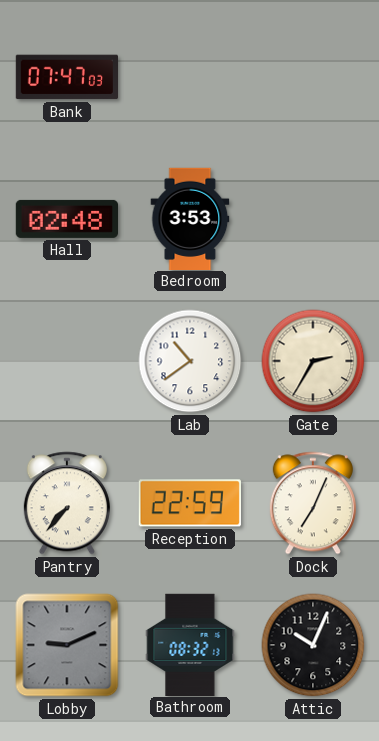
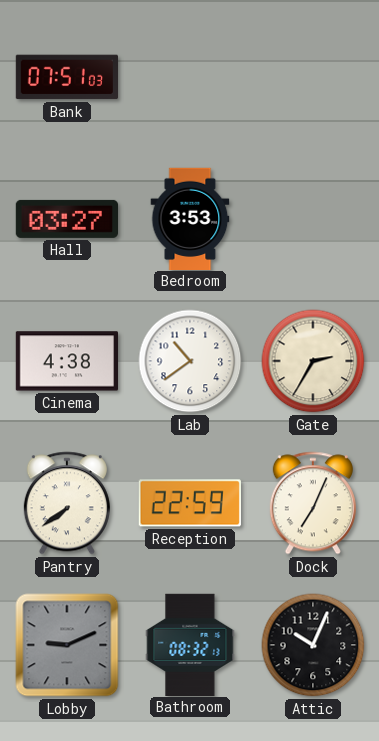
Bank: 07:47 -> 07:51 (66, 77)
Hall: 02:48 -> 03:27 (66, 219)
Cinema: none -> 4:38 (66, 361)
Pantry: 7:37 -> 7:39 (67, 503)
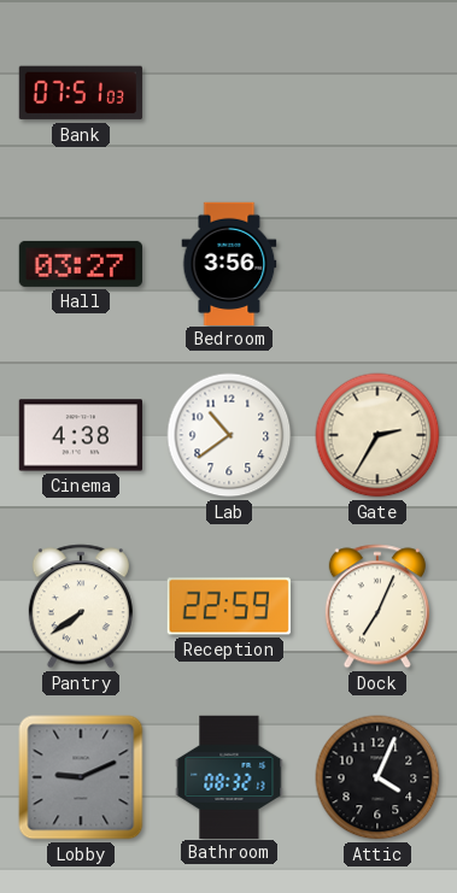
Bedroom: 3:53 -> 3:56 (229, 263)
Attic: 10:04 -> 4:04 (377, 777)
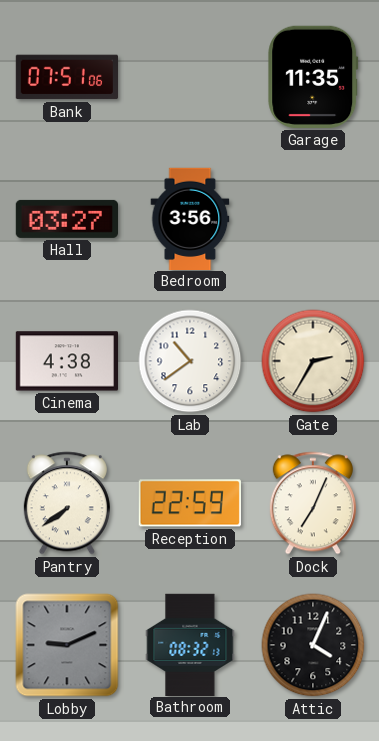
Bank: 07:51:03 -> 07:51:06 (66, 77)
Garage: none -> 11:35 (313, 77)
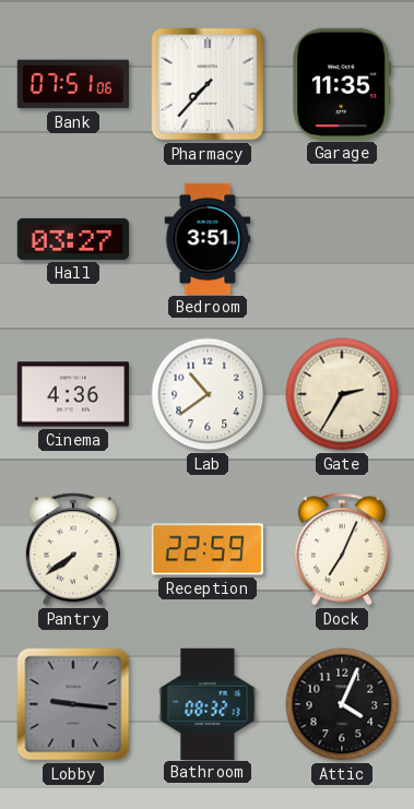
Pharmacy: none -> 7:37 (208, 84)
Bedroom: 3:56 -> 3:51 (208, 238)
Cinema: 4:38 -> 4:36 (72, 394)
Lobby: 9:11 -> 9:16 (73, 704)
